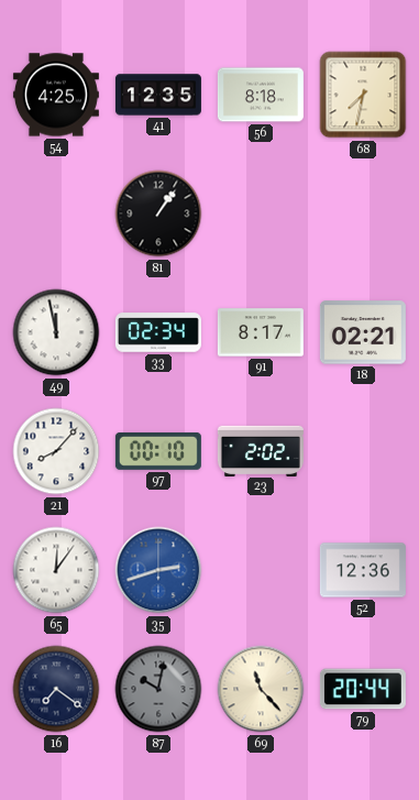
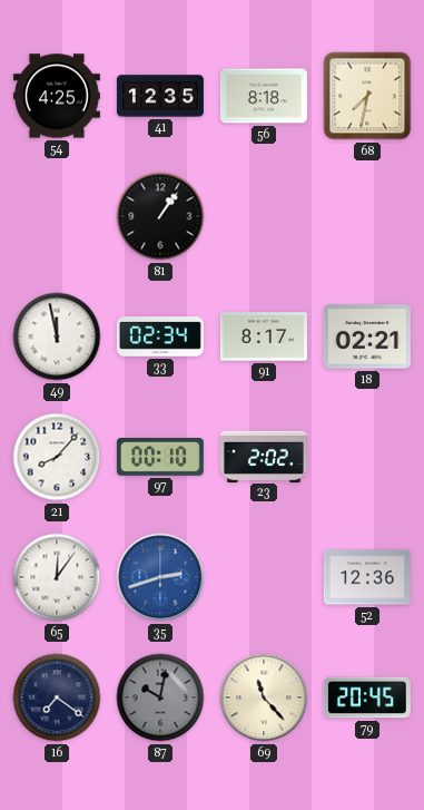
79: 20:44 -> 20:45 (367, 697)
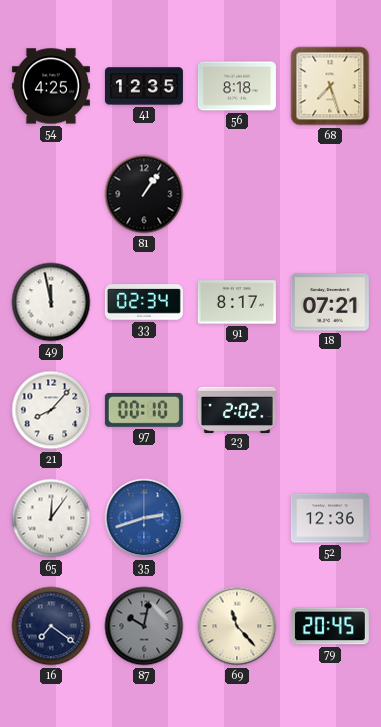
68: 7:32 -> 7:27 (330, 86)
18: 02:21 -> 07:21 (330, 302)
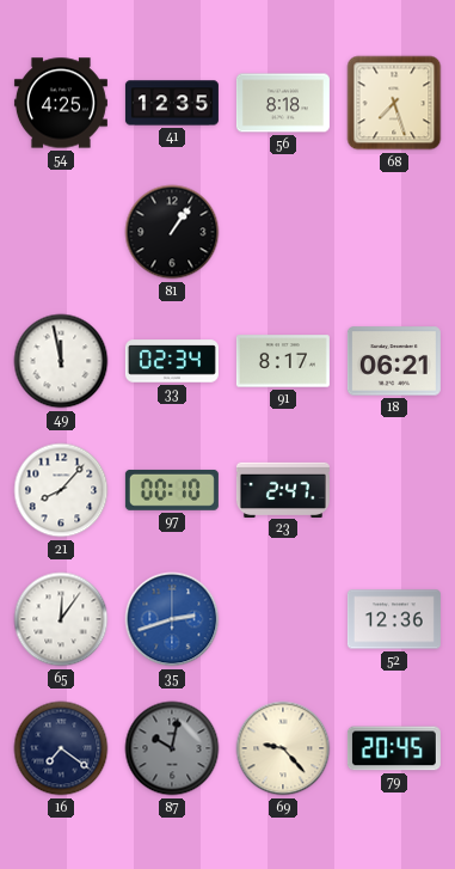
18: 07:21 -> 06:21 (394, 361)
23: 2:02 -> 2:47 (283, 489)
69: 11:23 -> 9:23 (283, 748)
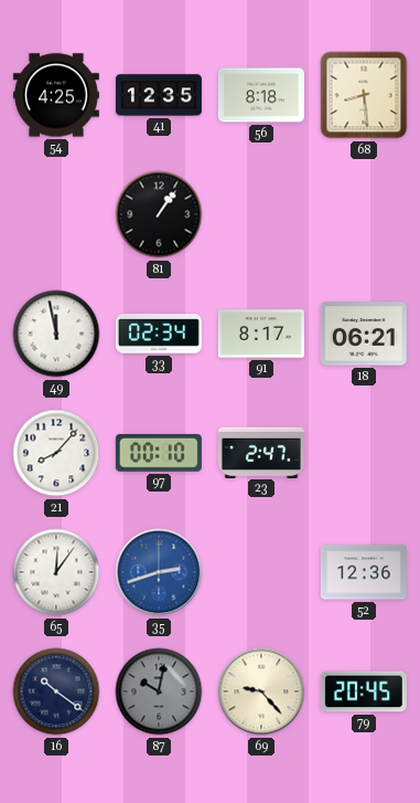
68: 7:27 -> 8:29 (364, 95)
16: 7:21 -> 10:21 (56, 691)
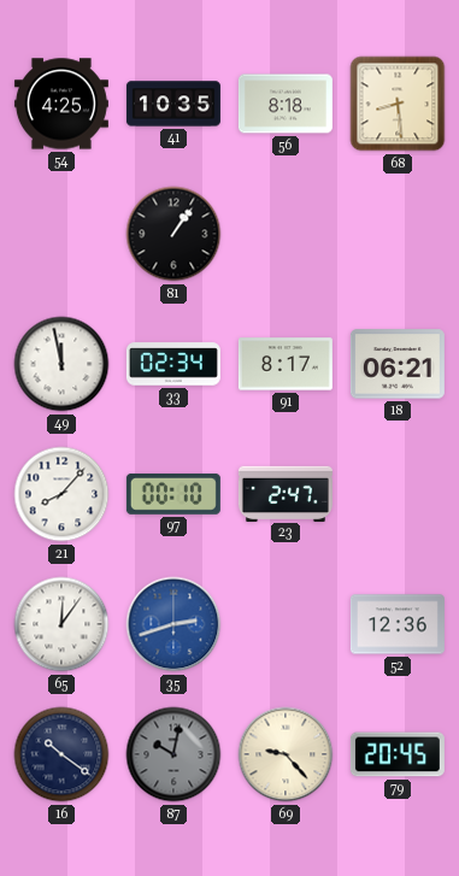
41: 12:35 -> 10:35 (173, 104)
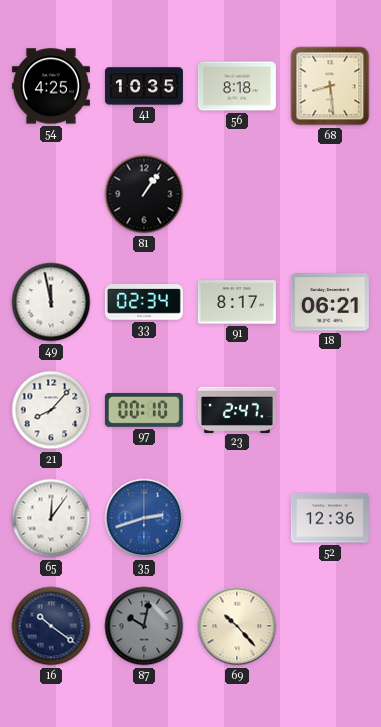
69: 9:23 -> 10:23 (237, 626)
79: 20:45 -> none (398, 754)
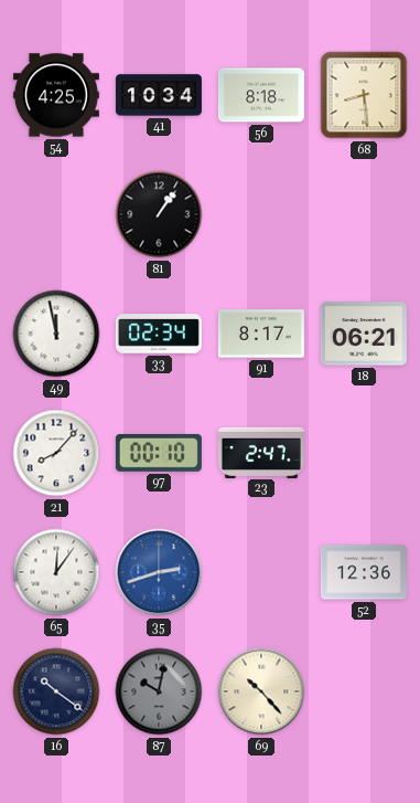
41: 10:35 -> 10:34 (159, 95)
